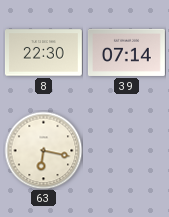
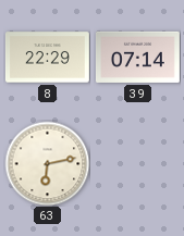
8: 22:30 -> 22:29 (47, 58)
63: 6:17 -> 6:13 (47, 163)
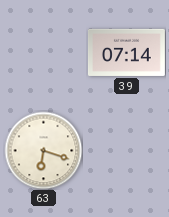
8: 22:29 -> none (47, 58)
63: 6:13 -> 6:18 (43, 150)
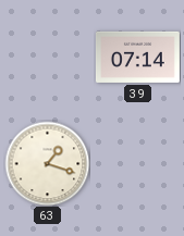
63: 6:18 -> 1:18 (47, 163)
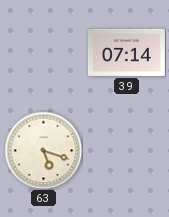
63: 1:18 -> 5:18 (43, 150)
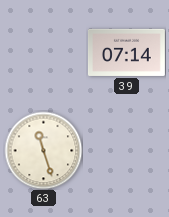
63: 5:18 -> 11:27 (43, 150)
